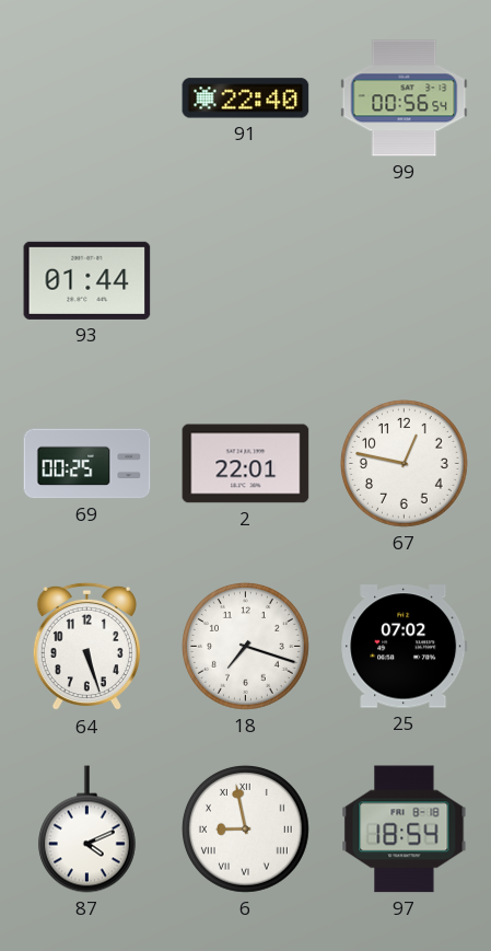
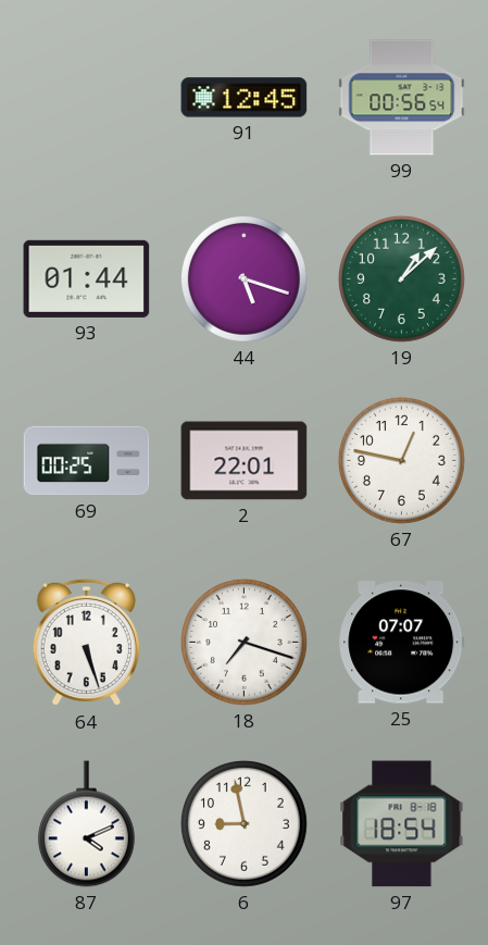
91: 22:40 -> 12:45 (245, 98)
44: none -> 5:18 (243, 278)
19: none -> 1:08 (401, 278)
25: 07:02 -> 07:07 (402, 643)
6 numerals: Roman -> Arabic (243, 823)
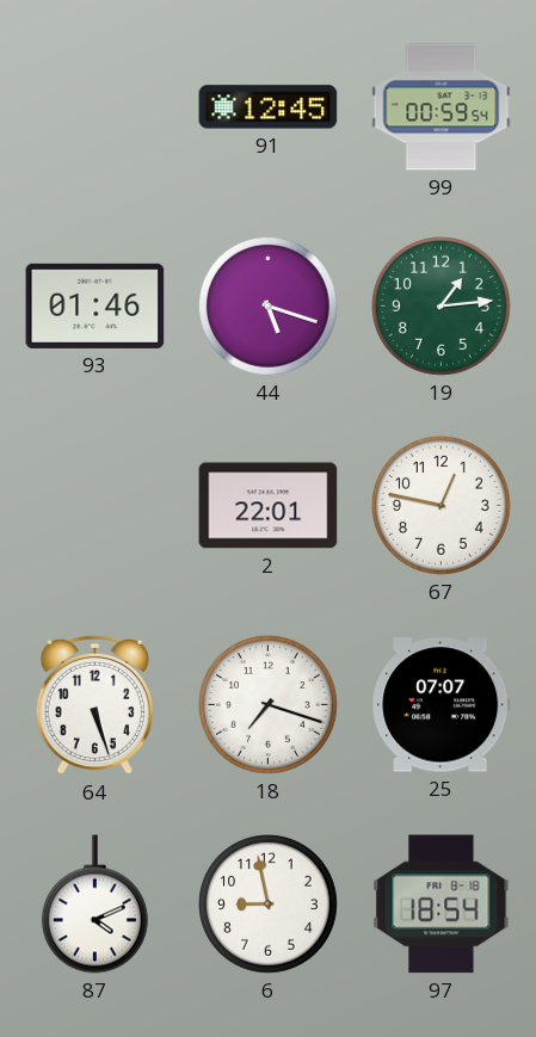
99: 00:56 -> 00:59 (442, 107)
93: 01:44 -> 01:46 (96, 305)
19: 1:08 -> 1:14 (440, 305)
69: 00:25 -> none (87, 461)
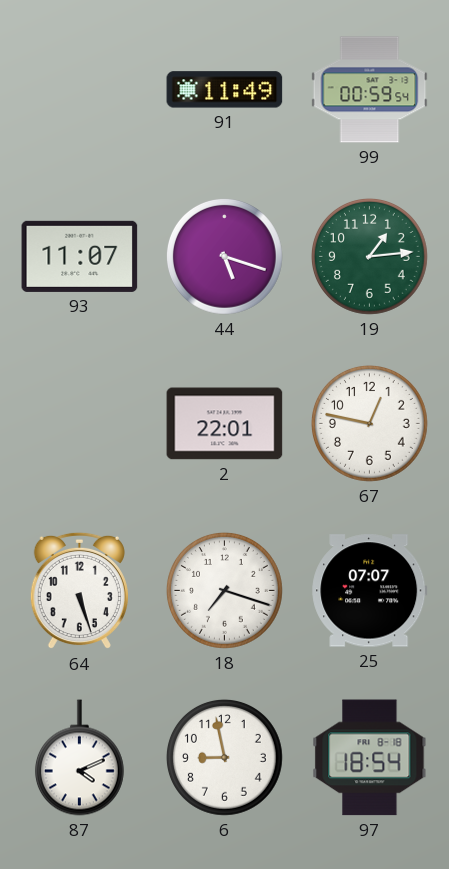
91: 12:45 -> 11:49 (225, 90)
93: 01:46 -> 11:07 (80, 256)
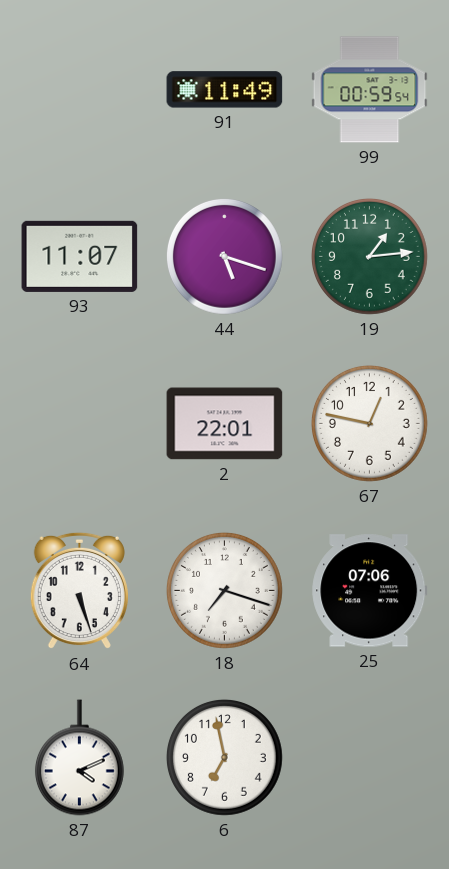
25: 07:07 -> 07:06 (370, 591)
6: 8:58 -> 6:58 (224, 757)
97: 18:54 -> none (370, 758)
